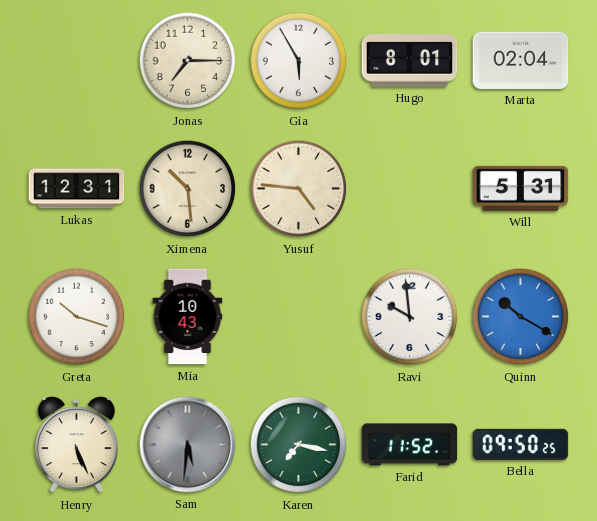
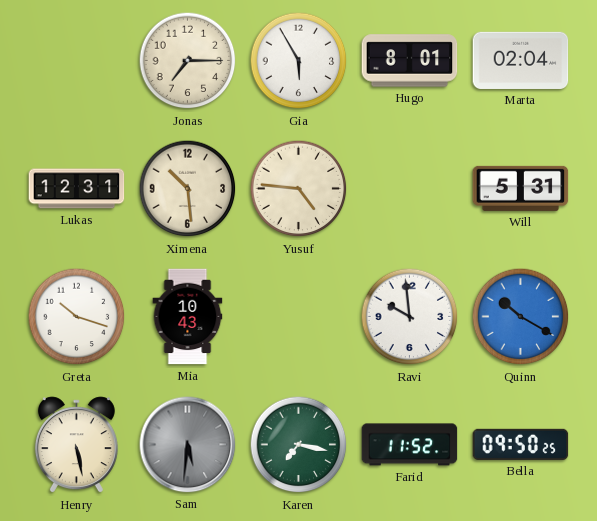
Henry: 5:26 -> 5:28 (76, 445)
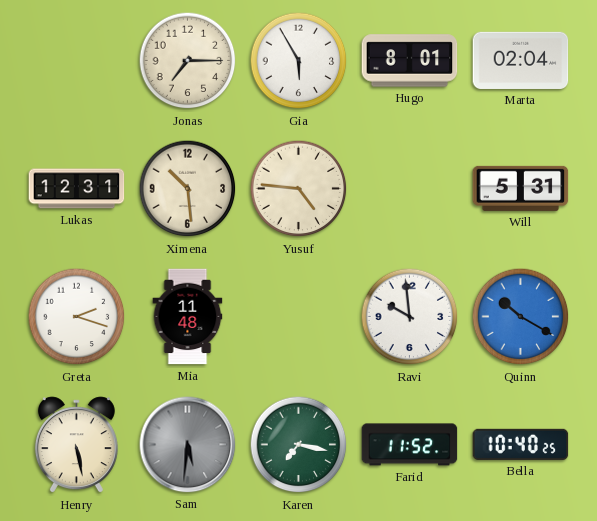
Greta: 10:18 -> 2:18 (77, 317)
Mia: 10:43 -> 11:48 (188, 317)
Bella: 09:50 -> 10:40 (521, 444)
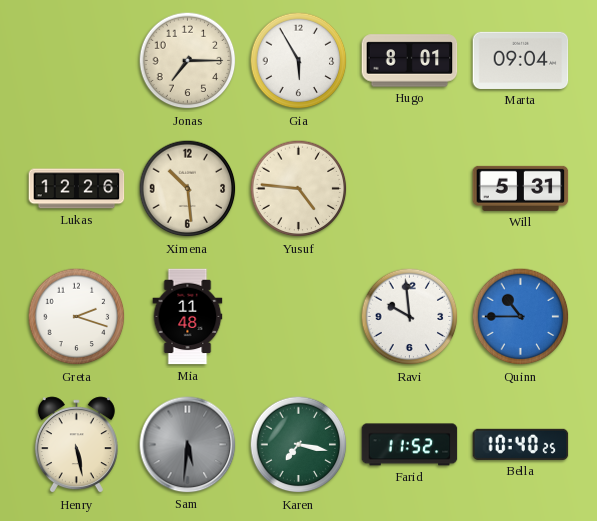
Marta: 02:04 -> 09:04 (521, 60)
Lukas: 12:31 -> 12:26 (77, 189)
Quinn: 10:20 -> 10:45 (521, 317)
